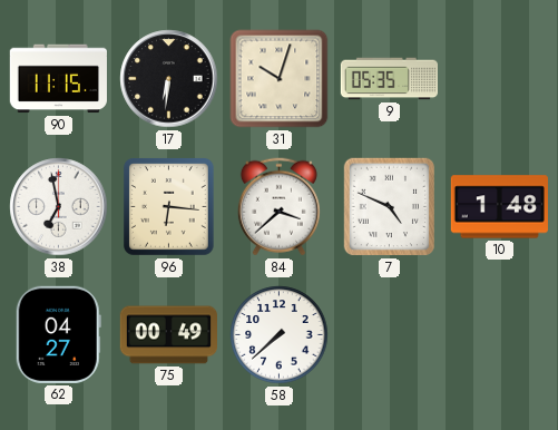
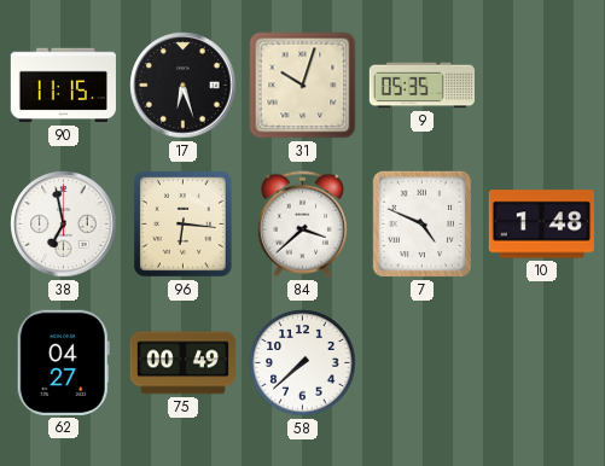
17: 6:31 -> 6:27 (184, 86)
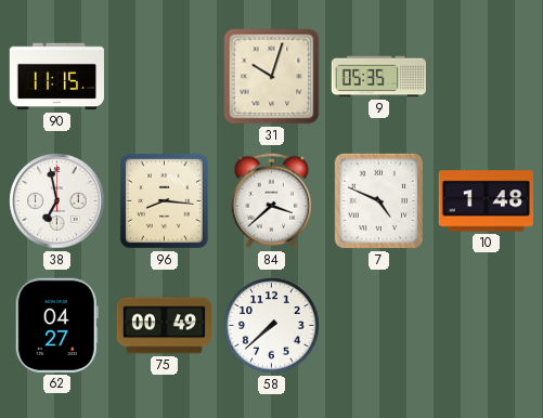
17: 6:27 -> none (184, 86)
96: 6:16 -> 8:16 (164, 201)
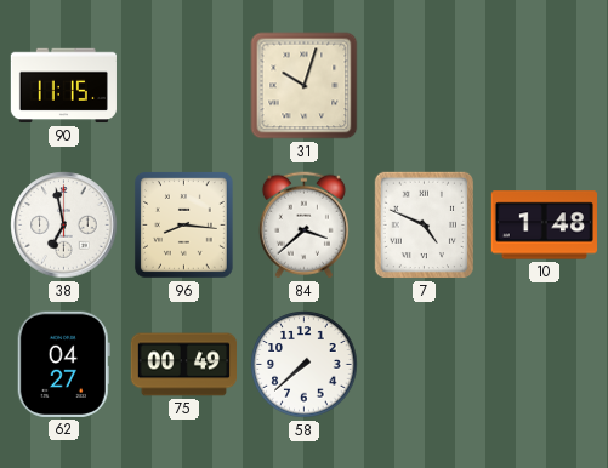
9: 05:35 -> none (378, 77)
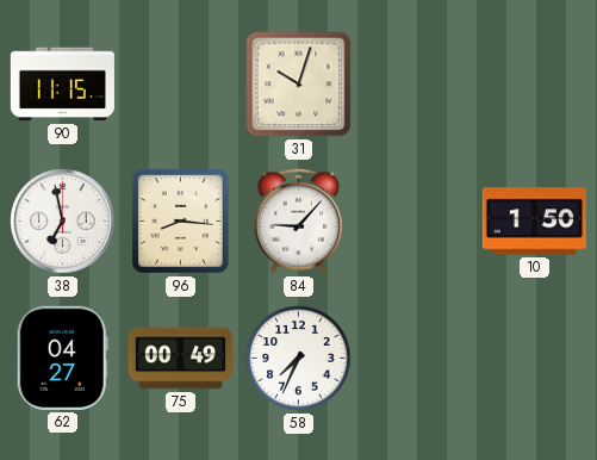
84: 3:38 -> 9:07 (298, 222)
7: 4:49 -> none (424, 226)
10: 1:48 -> 1:50 (534, 222)
58: 7:38 -> 7:34 (299, 359)
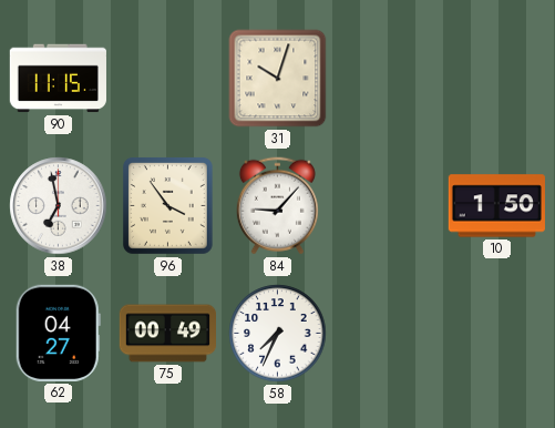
96: 8:16 -> 3:54 (167, 206)
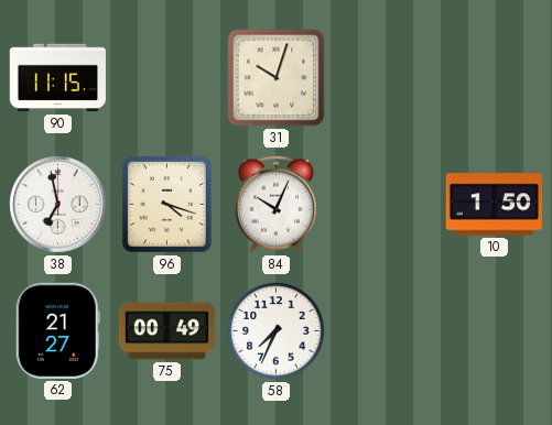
96: 3:54 -> 4:18 (166, 205)
84: 9:07 -> 10:04 (275, 205)
62: 04:27 -> 21:27 (57, 330)
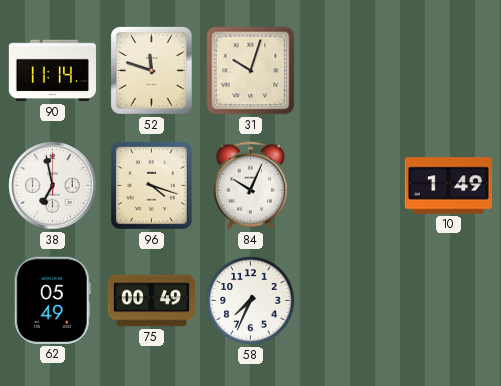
90: 11:15 -> 11:14 (52, 71)
52: none -> 11:48 (151, 71)
10: 1:50 -> 1:49 (448, 186)
62: 21:27 -> 05:49 (52, 300)
